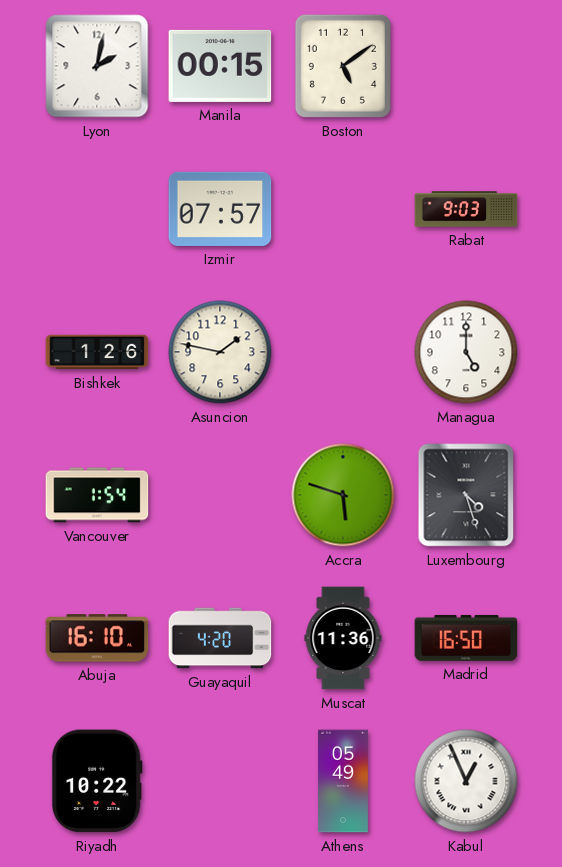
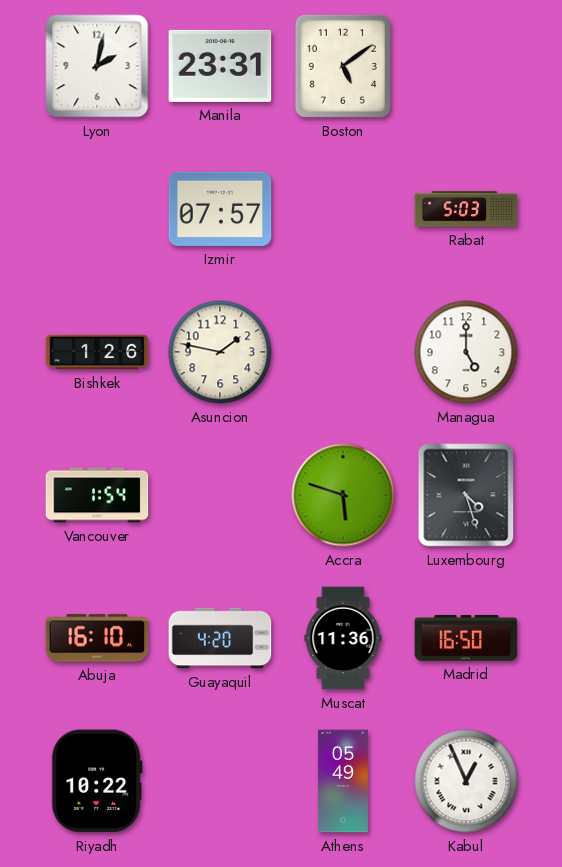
Manila: 00:15 -> 23:31 (220, 66)
Rabat: 9:03 -> 5:03 (466, 209)
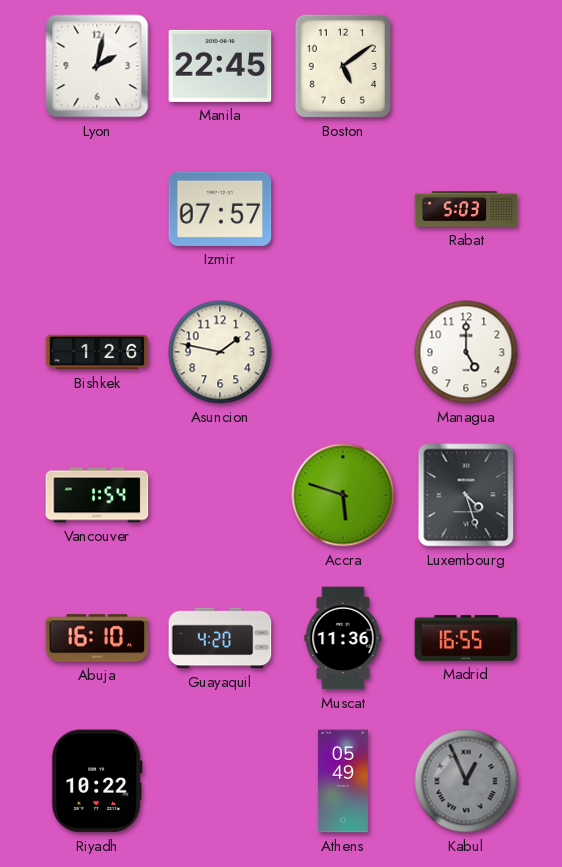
Manila: 23:31 -> 22:45 (220, 66)
Madrid: 16:50 -> 16:55 (466, 638)
Kabul dial: white -> grey (466, 781)
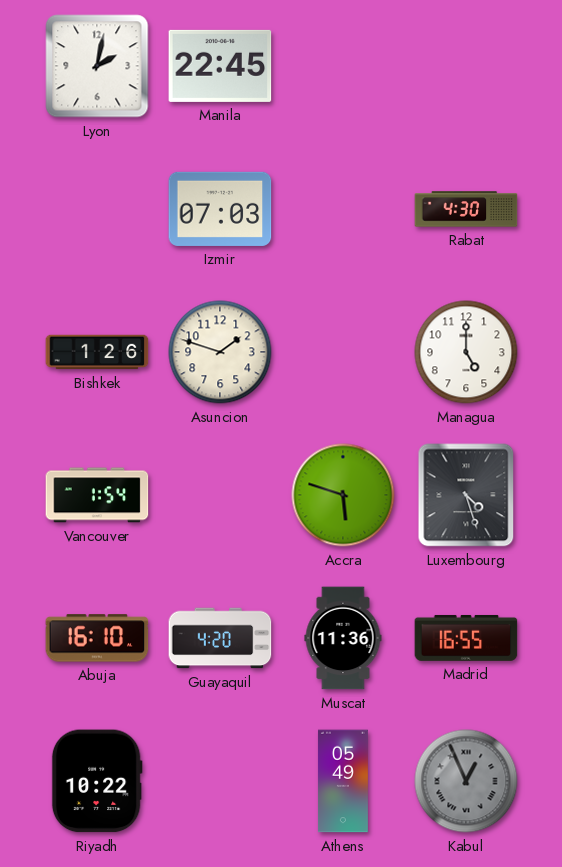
Boston: 5:09 -> none (343, 66)
Izmir: 07:57 -> 07:03 (220, 209)
Rabat: 5:03 -> 4:30 (466, 209)
Asuncion: 1:47 -> 1:48 (220, 352)
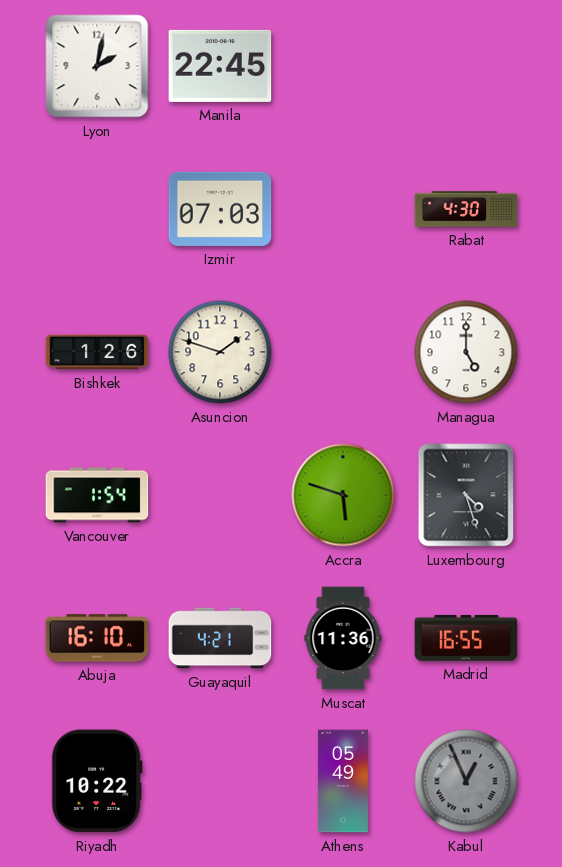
Guayaquil: 4:20 -> 4:21 (220, 638)
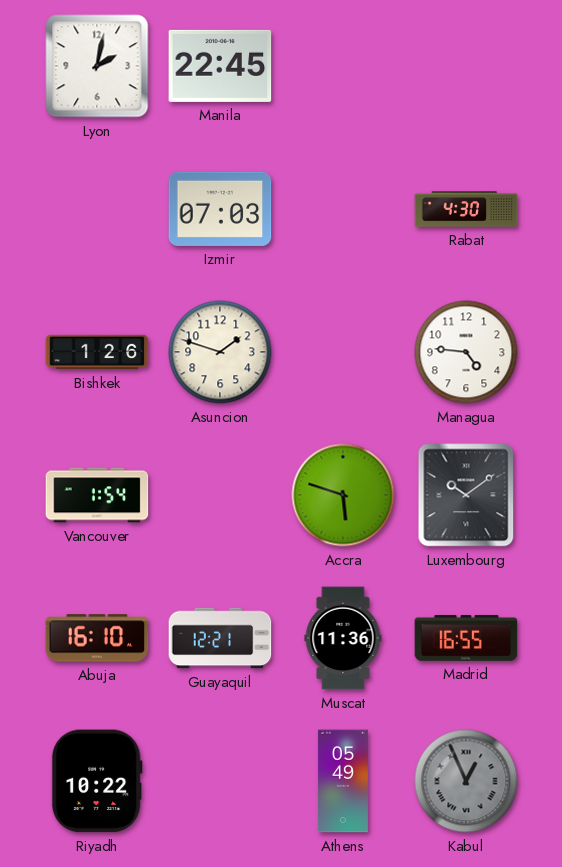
Managua: 5:00 -> 4:46 (466, 352)
Luxembourg: 4:27 -> 10:09 (466, 495)
Guayaquil: 4:21 -> 12:21 (220, 638)
